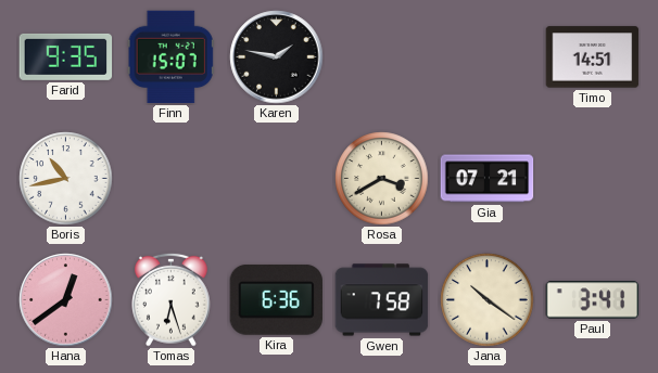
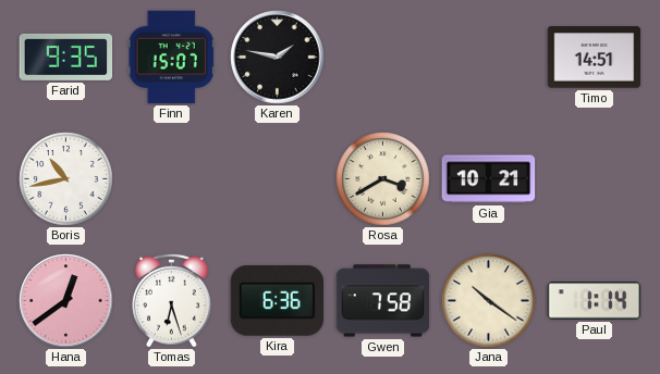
Gia: 07:21 -> 10:21 (489, 179)
Paul: 3:41 -> 1:14 (595, 301)
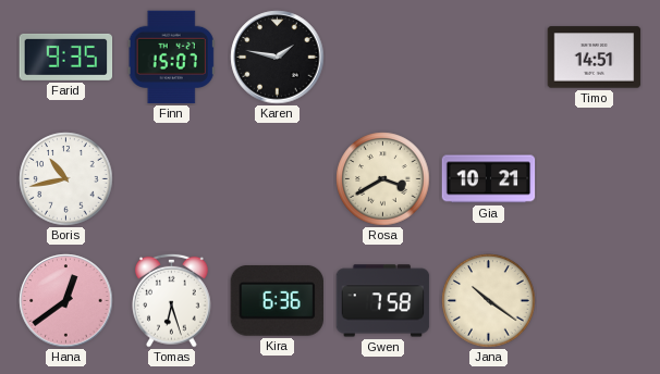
Paul: 1:14 -> none (595, 301)
